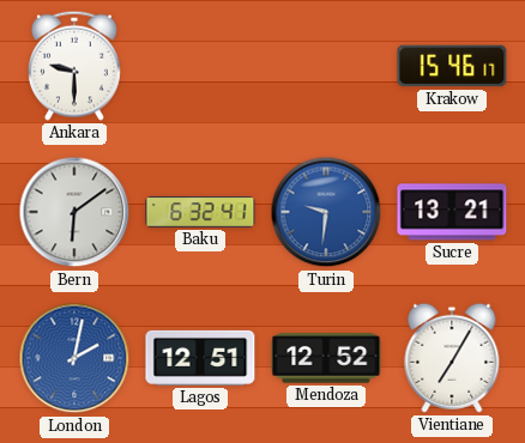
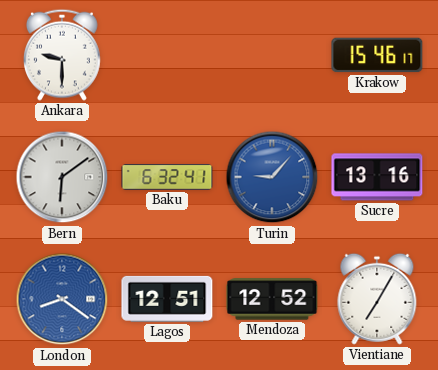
Turin: 9:31 -> 9:07 (272, 177)
Sucre: 13:21 -> 13:16 (377, 177)
London: 2:02 -> 8:21 (62, 299)
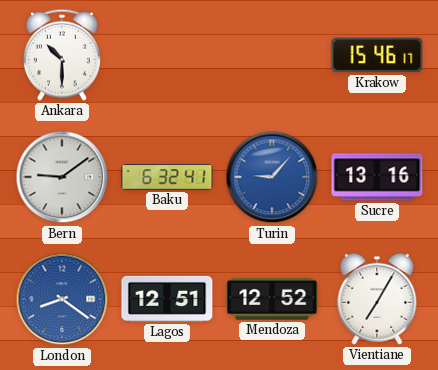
Ankara: 9:30 -> 10:30 (62, 55)
Bern: 6:09 -> 9:09 (62, 177)
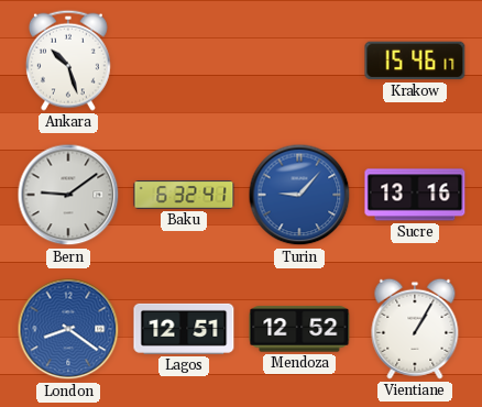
Ankara: 10:30 -> 10:27 (68, 61)
Vientiane: 7:05 -> 1:05 (415, 329)
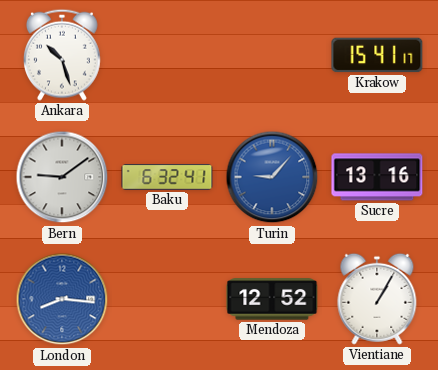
Krakow: 15:46 -> 15:41 (377, 55)
London: 8:21 -> 8:16 (62, 299)
Lagos: 12:51 -> none (184, 329)
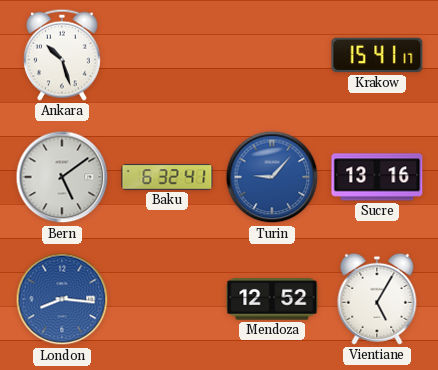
Bern: 9:09 -> 5:09 (62, 177)
Vientiane: 1:05 -> 5:05 (377, 299)
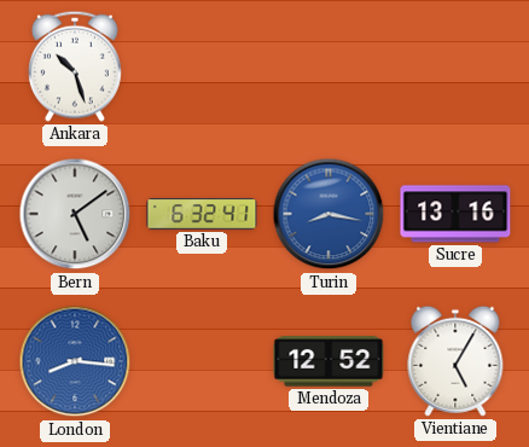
Krakow: 15:41 -> none (377, 55)
Turin: 9:07 -> 8:17 (329, 214)
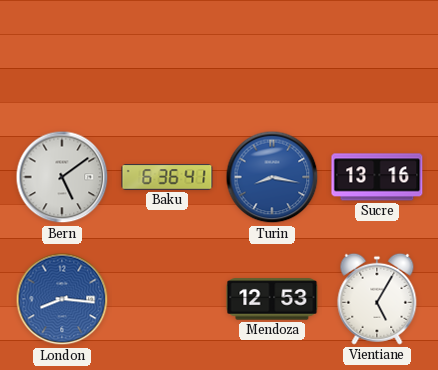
Ankara: 10:27 -> none (75, 66)
Baku: 6:32 -> 6:36 (167, 177)
Mendoza: 12:52 -> 12:53 (272, 299)
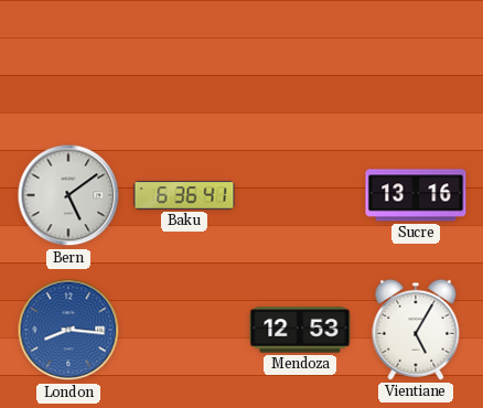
Turin: 8:17 -> none (272, 177)
